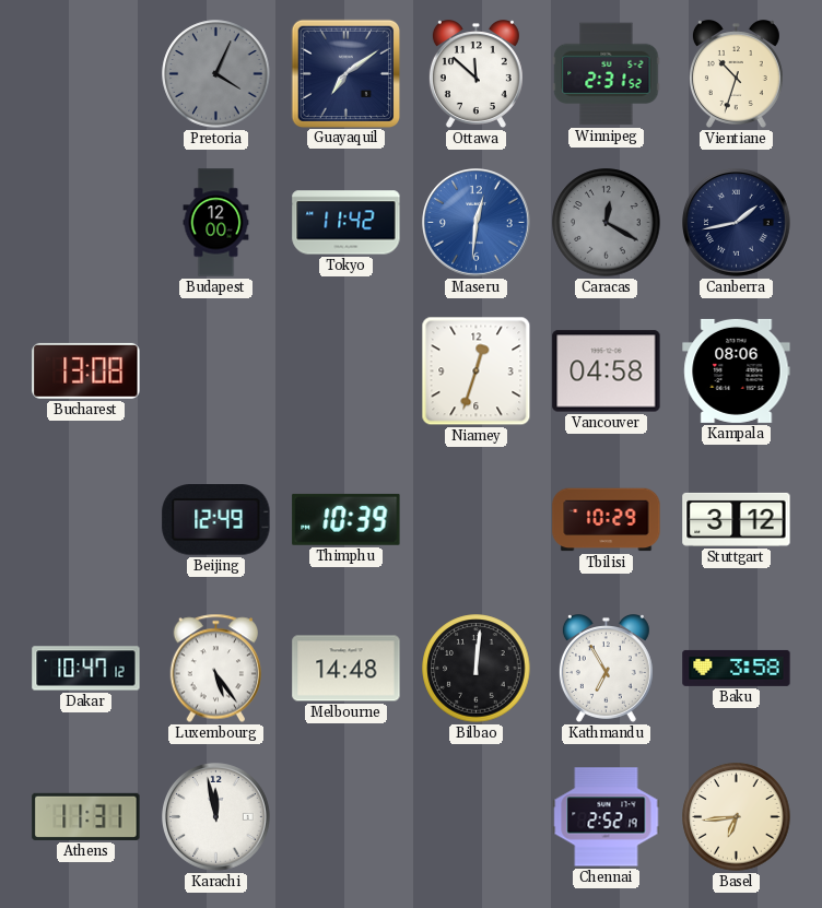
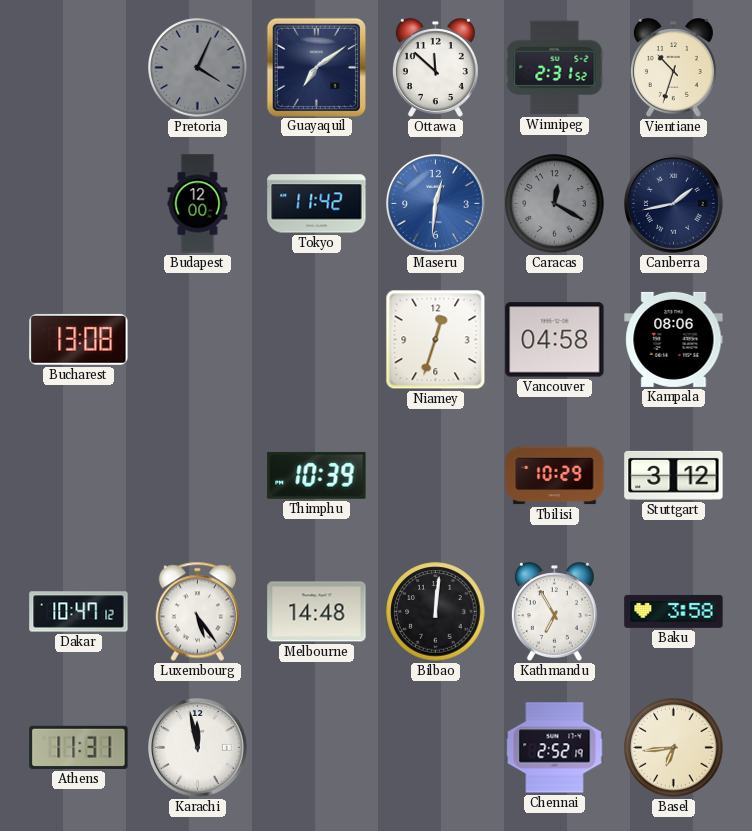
Beijing: 12:49 -> none (216, 520)
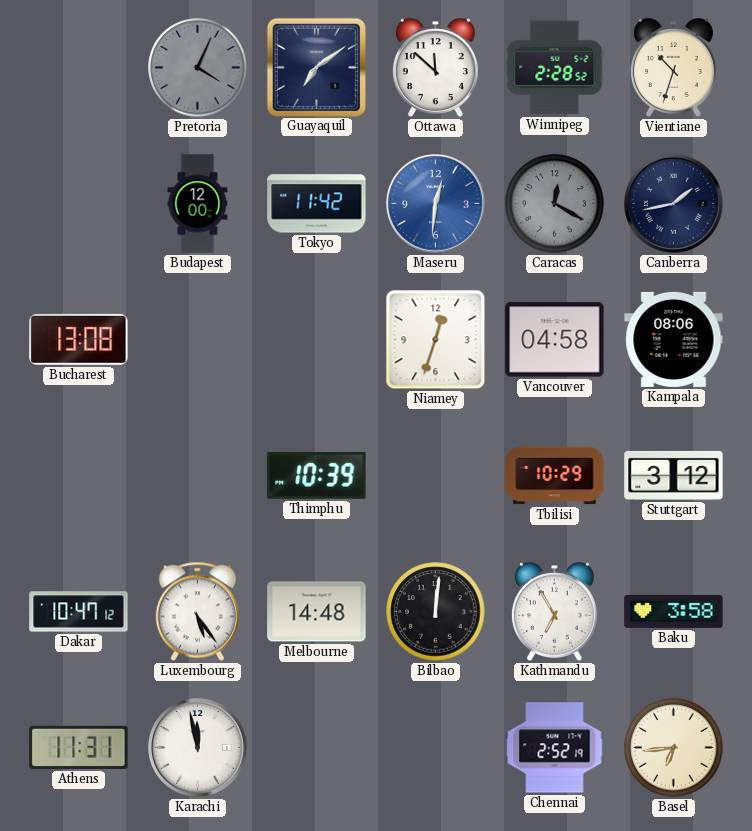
Winnipeg: 2:31 -> 2:28 (555, 68)
